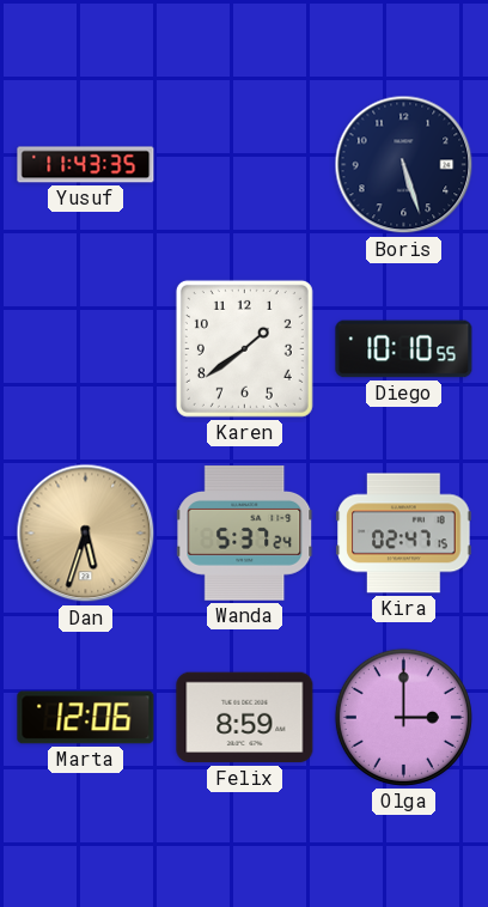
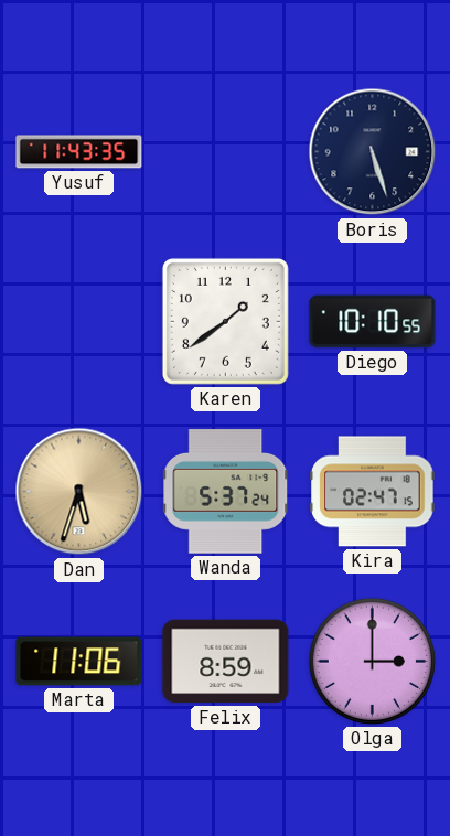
Marta: 12:06 -> 11:06 (79, 662)
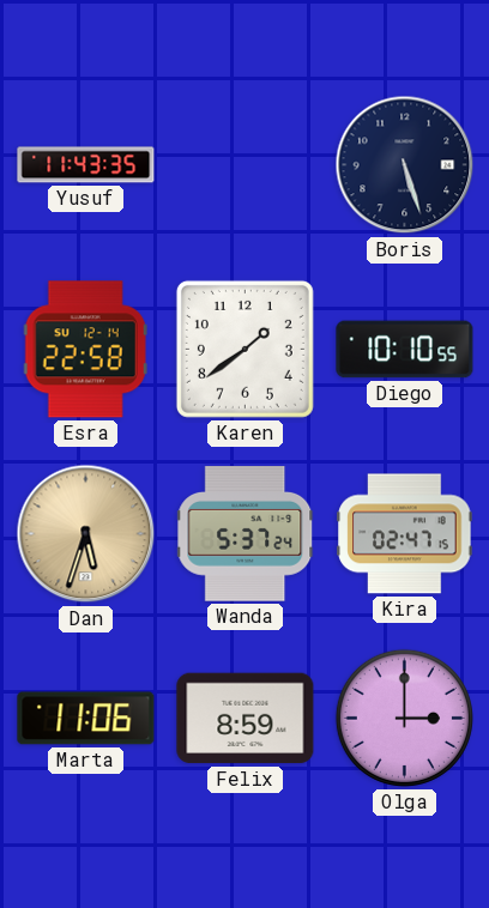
Esra: none -> 22:58 (85, 350)
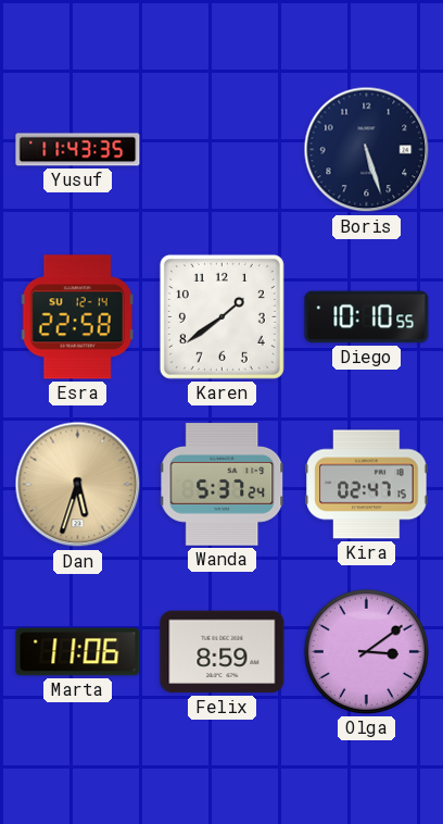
Olga: 3:00 -> 3:09 (366, 651)
